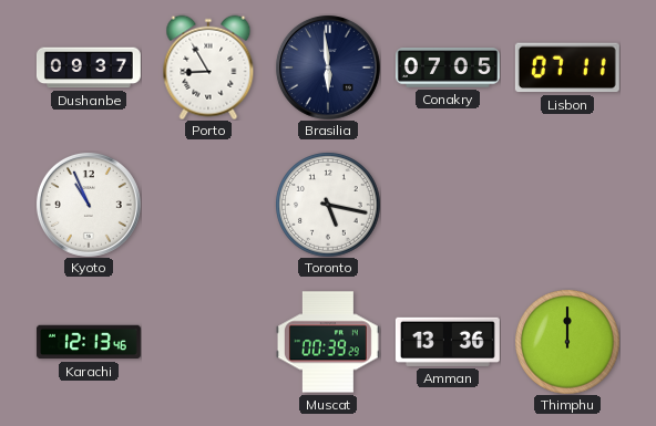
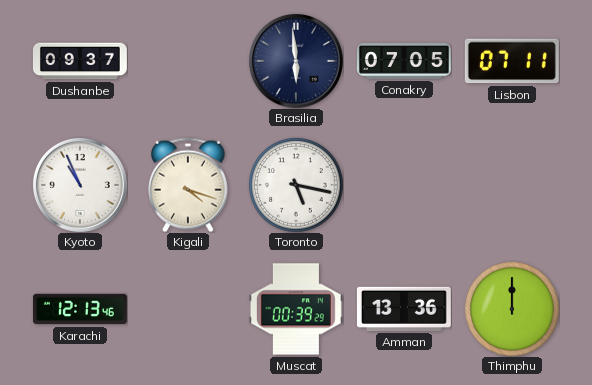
Porto: 8:55 -> none (208, 67)
Kigali: none -> 4:18 (188, 185)
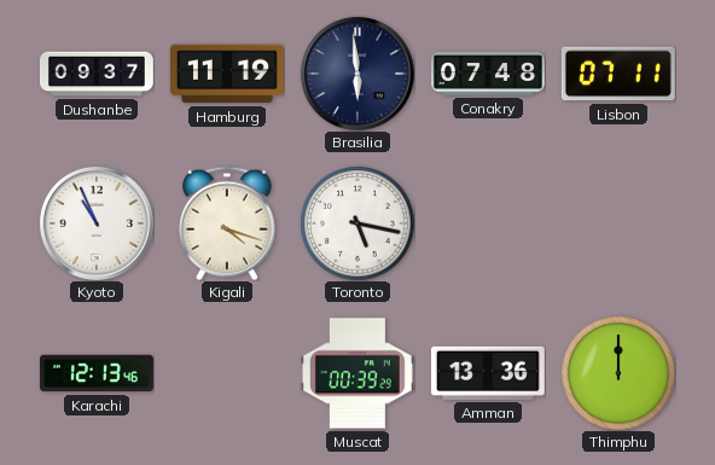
Hamburg: none -> 11:19 (227, 74)
Conakry: 07:05 -> 07:48 (488, 74)
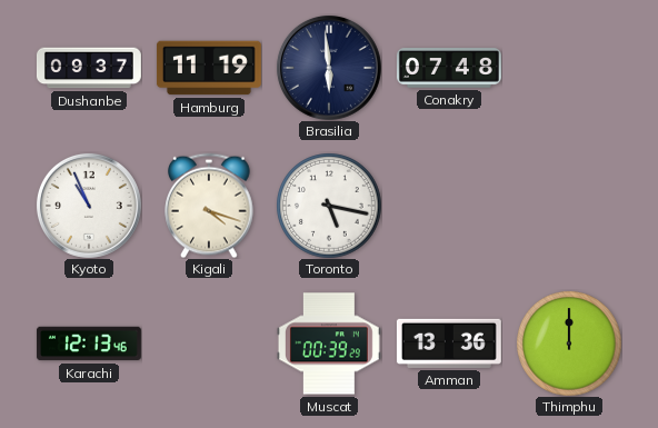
Lisbon: 07:11 -> none (618, 74)
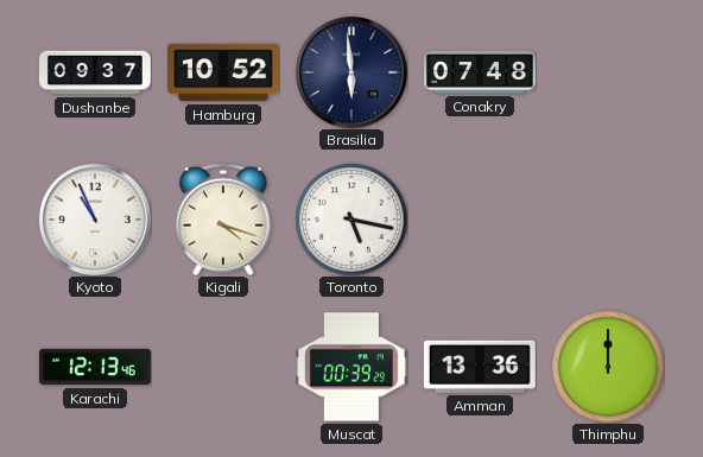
Hamburg: 11:19 -> 10:52 (223, 72)
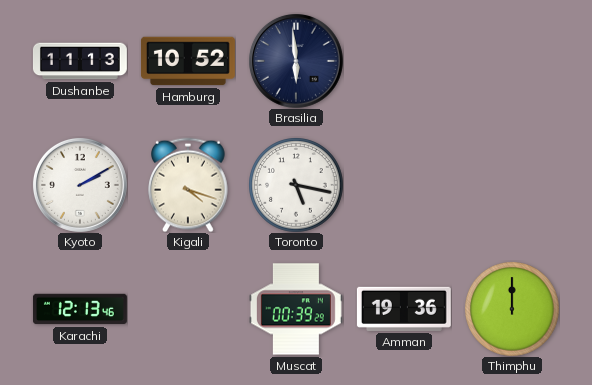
Dushanbe: 09:37 -> 11:13 (80, 61)
Conakry: 07:48 -> none (480, 72)
Kyoto: 10:56 -> 2:10 (80, 185)
Amman: 13:36 -> 19:36 (404, 309)
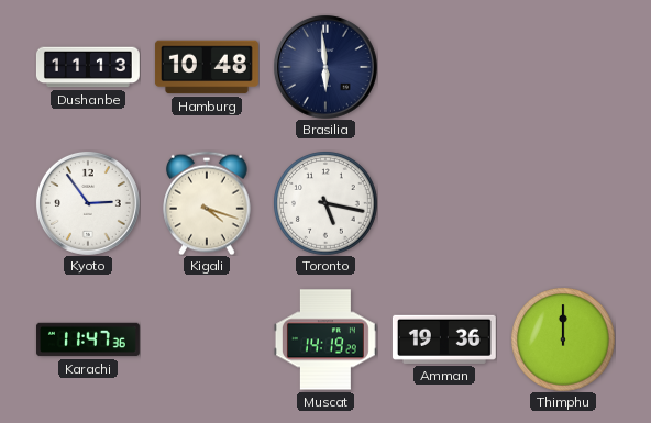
Hamburg: 10:52 -> 10:48 (207, 67)
Kyoto: 2:10 -> 2:54 (88, 203)
Karachi: 12:13 -> 11:47 (88, 339)
Muscat: 00:39 -> 14:19 (325, 339)
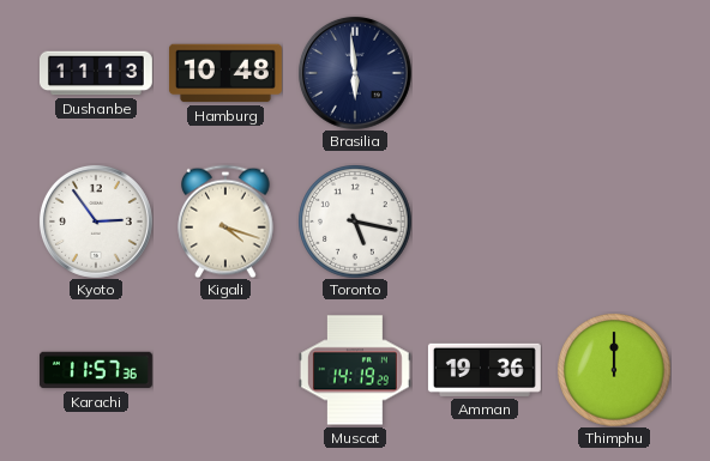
Karachi: 11:47 -> 11:57 (96, 370)
